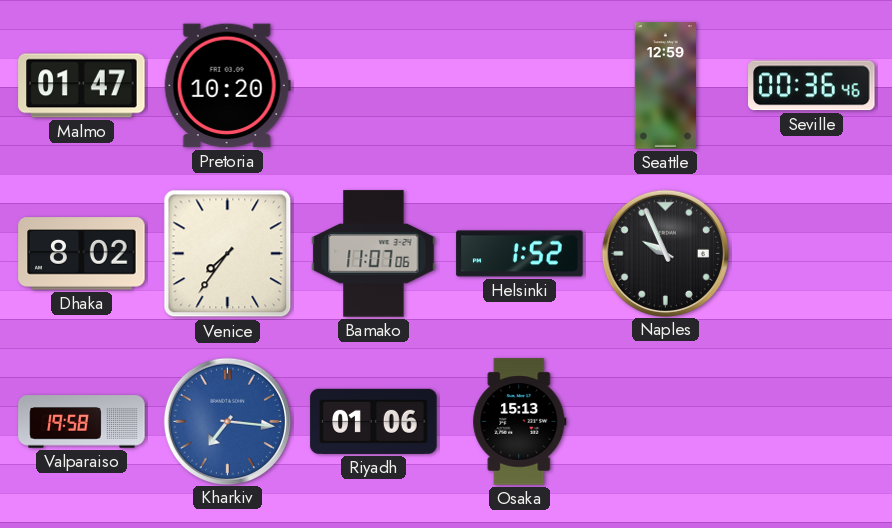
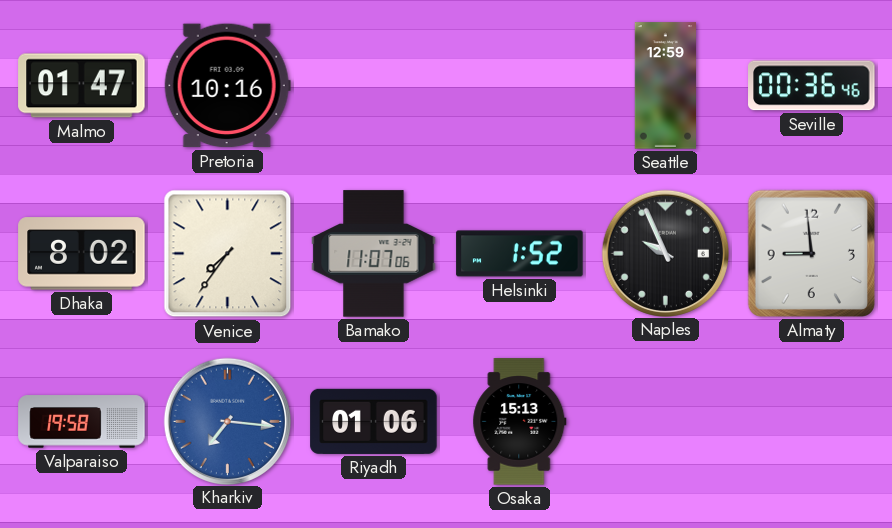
Pretoria: 10:20 -> 10:16 (227, 86)
Almaty: none -> 8:59 (811, 253)
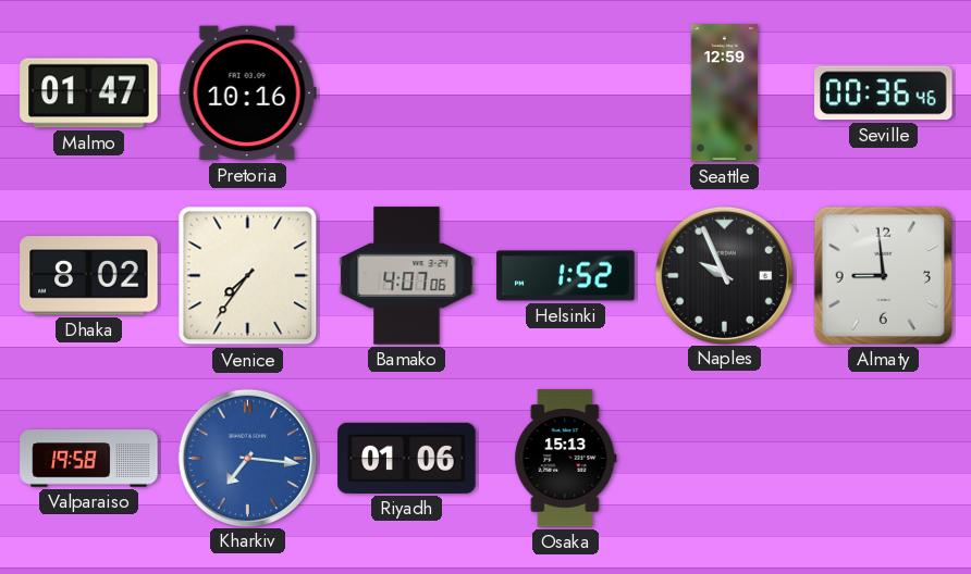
Bamako: 11:07 -> 4:07 (407, 276)
